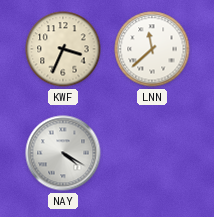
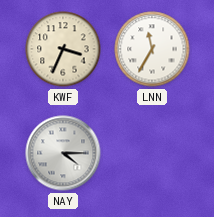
LNN: 11:38 -> 11:35 (152, 49)
NAY: 4:20 -> 4:15 (63, 153)
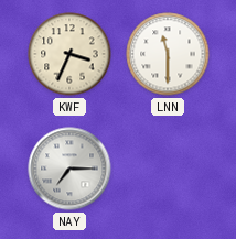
LNN: 11:35 -> 11:30 (168, 54)
NAY: 4:15 -> 7:15 (69, 169)
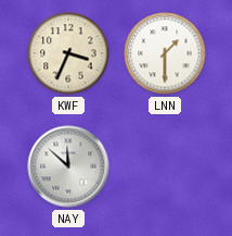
LNN: 11:30 -> 1:30 (165, 53)
NAY: 7:15 -> 11:52 (68, 166)
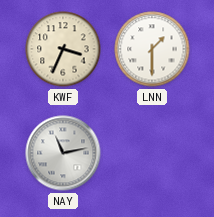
NAY: 11:52 -> 11:13 (63, 153)
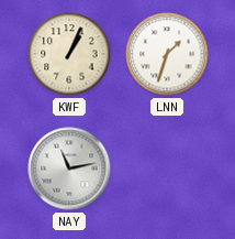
KWF: 3:34 -> 1:04 (69, 54)
LNN: 1:30 -> 1:33 (167, 54)
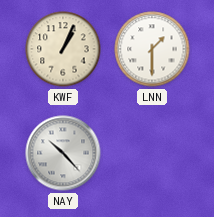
LNN: 1:33 -> 1:30 (152, 49)
NAY: 11:13 -> 10:23 (63, 153)
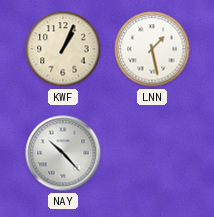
LNN: 1:30 -> 1:28 (152, 49)
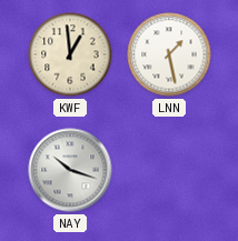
KWF: 1:04 -> 12:59 (70, 54)
NAY: 10:23 -> 10:18 (70, 170)
